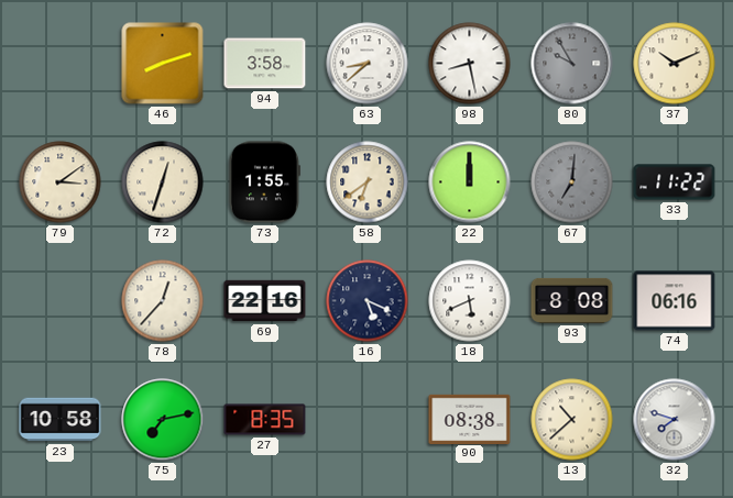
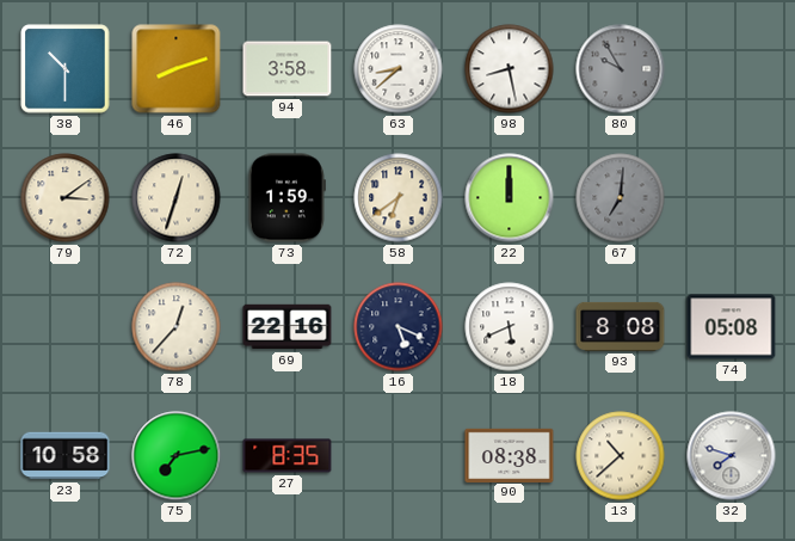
38: none -> 10:30 (66, 69)
37: 10:11 -> none (675, 64)
73: 1:55 -> 1:59 (286, 198)
33: 11:22 -> none (675, 182)
74: 06:16 -> 05:08 (732, 327)
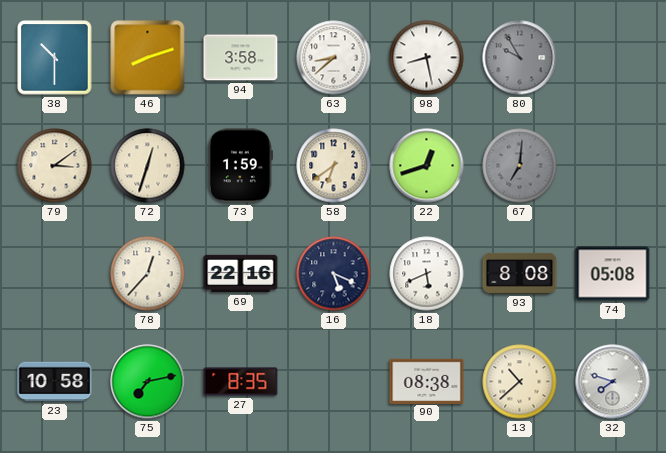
22: 12:00 -> 12:42 (427, 166)
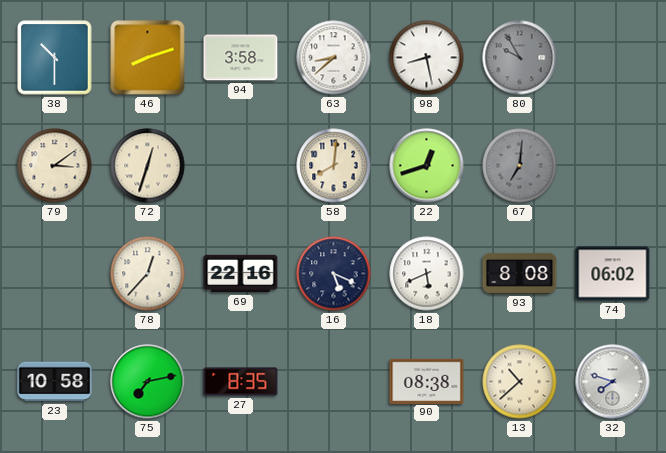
73: 1:59 -> none (240, 166)
58: 6:39 -> 8:01 (334, 166)
74: 05:08 -> 06:02 (613, 274)
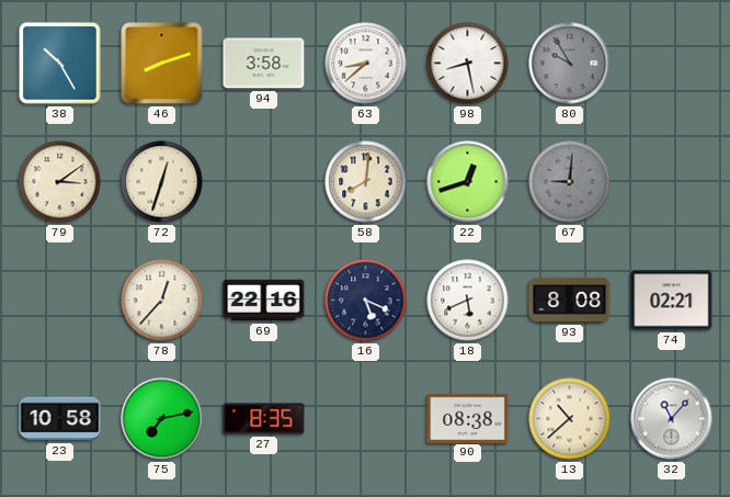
38: 10:30 -> 10:25 (60, 64)
67: 7:01 -> 9:01 (570, 182)
74: 06:02 -> 02:21 (672, 301)
32: 7:48 -> 11:07 (672, 419)
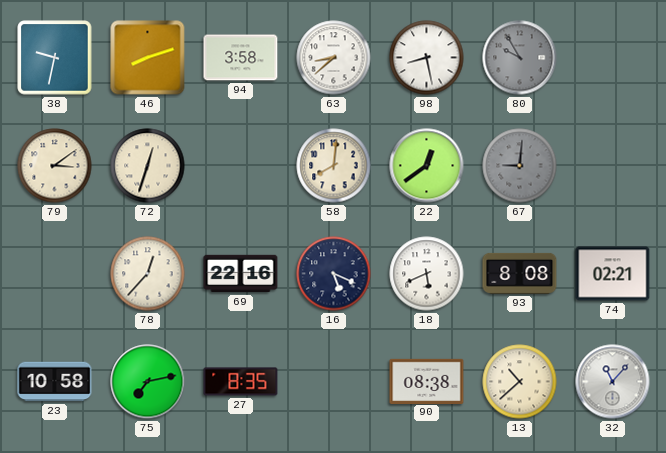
38: 10:25 -> 9:32 (55, 58)
22: 12:42 -> 12:39 (427, 166)
